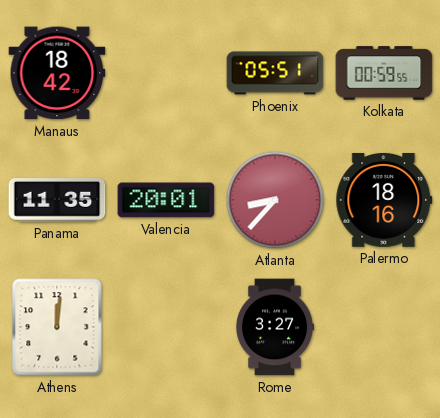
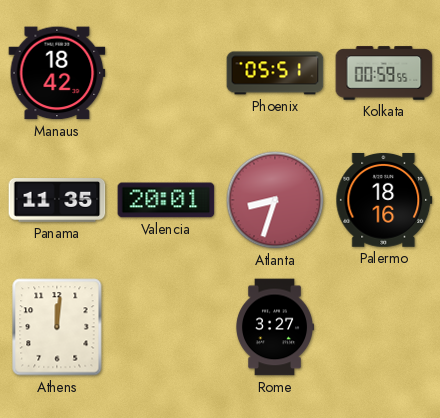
Atlanta: 8:37 -> 8:33 (275, 200)
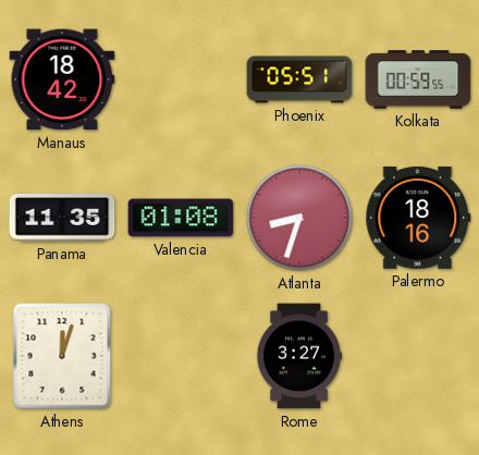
Valencia: 20:01 -> 01:08 (181, 218)
Athens: 12:01 -> 12:03 (62, 356)
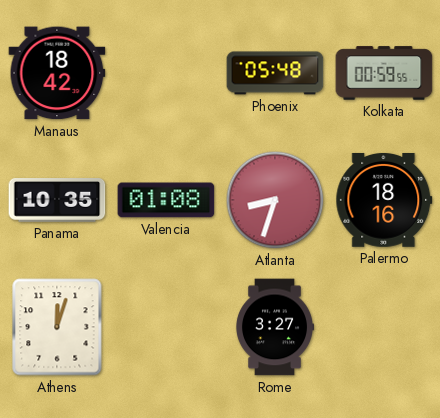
Phoenix: 05:51 -> 05:48 (275, 73)
Panama: 11:35 -> 10:35 (57, 201)
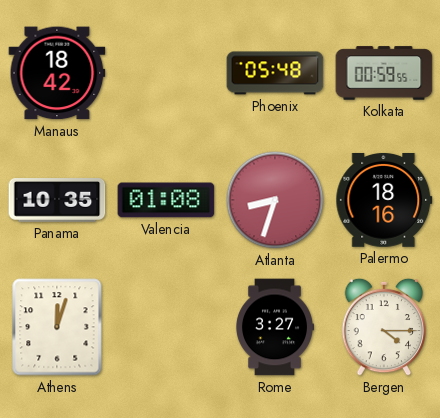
Bergen: none -> 4:15 (384, 327)
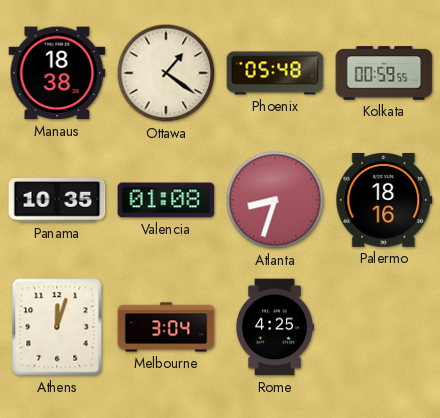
Manaus: 18:42 -> 18:38 (57, 73)
Ottawa: none -> 1:21 (166, 73)
Melbourne: none -> 3:04 (166, 327)
Rome: 3:27 -> 4:25 (274, 327)
Bergen: 4:15 -> none (384, 327)
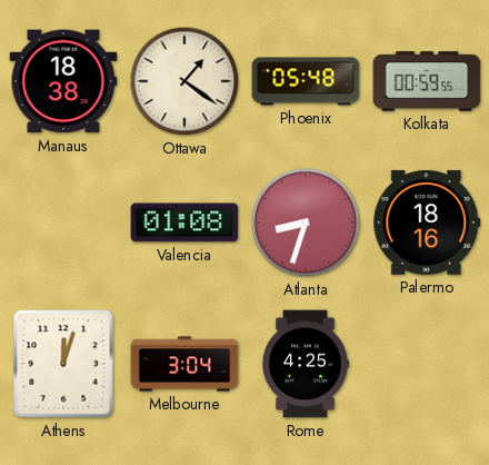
Panama: 10:35 -> none (57, 201)
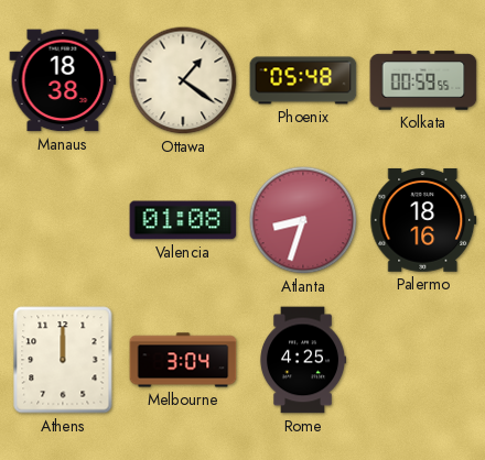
Athens: 12:03 -> 12:00 (63, 360)
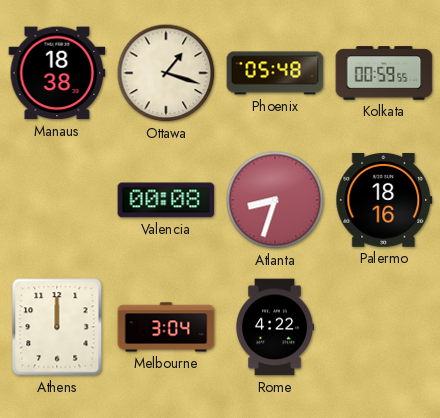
Ottawa: 1:21 -> 1:18 (166, 73)
Valencia: 01:08 -> 00:08 (166, 200)
Rome: 4:25 -> 4:22 (274, 327)
